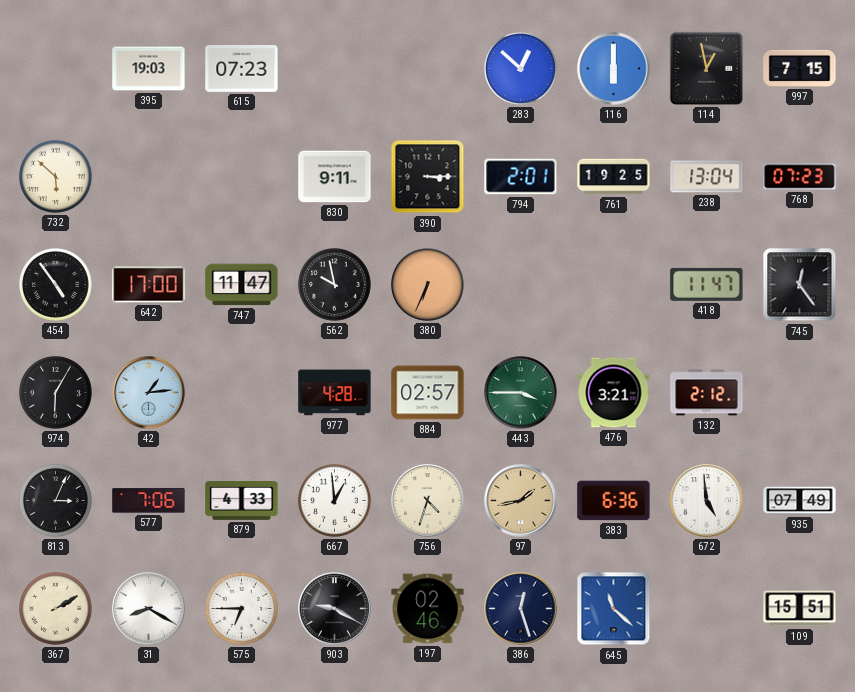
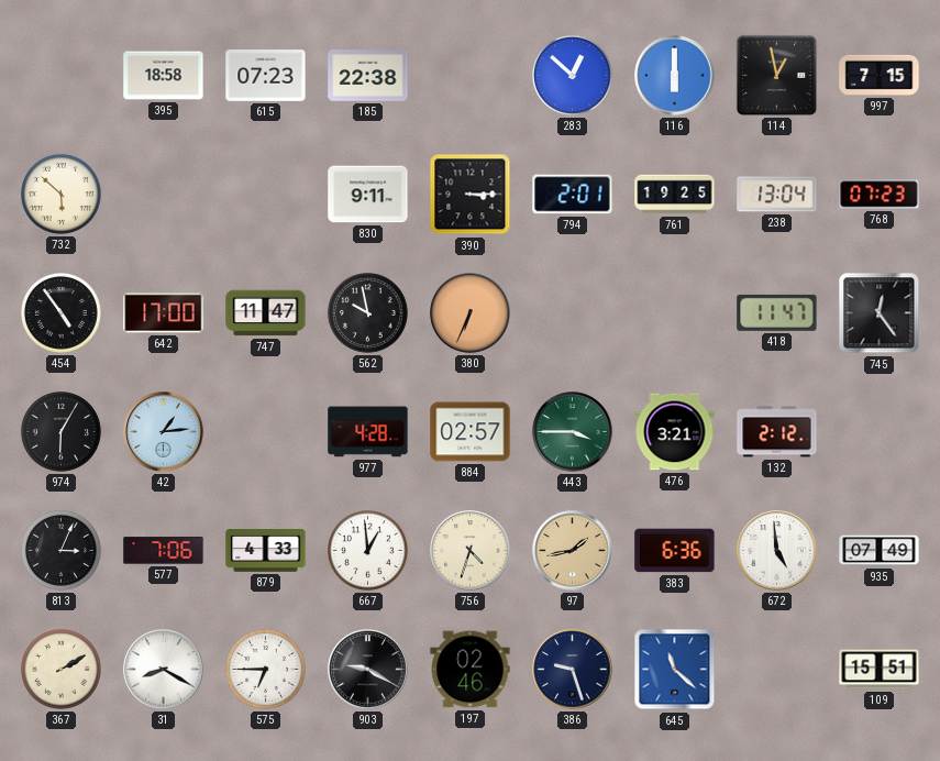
395: 19:03 -> 18:58 (164, 76)
185: none -> 22:38 (368, 76)
386: 12:27 -> 9:27 (573, 670)
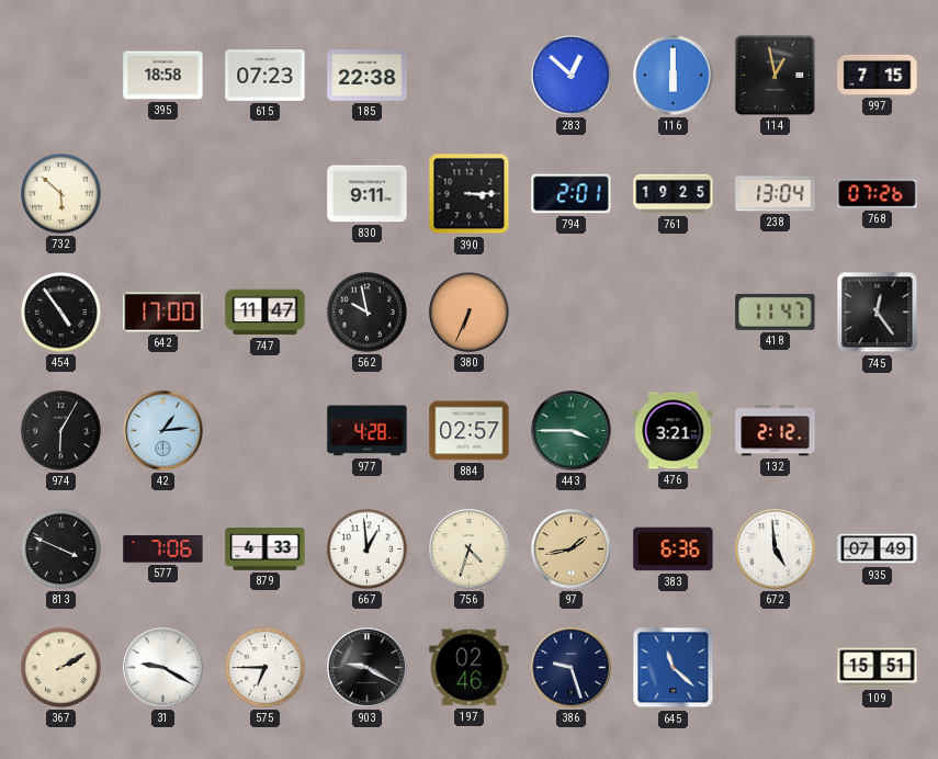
768: 07:23 -> 07:26 (878, 194)
813: 3:04 -> 3:49 (60, 548)
31: 8:20 -> 9:20 (163, 668)
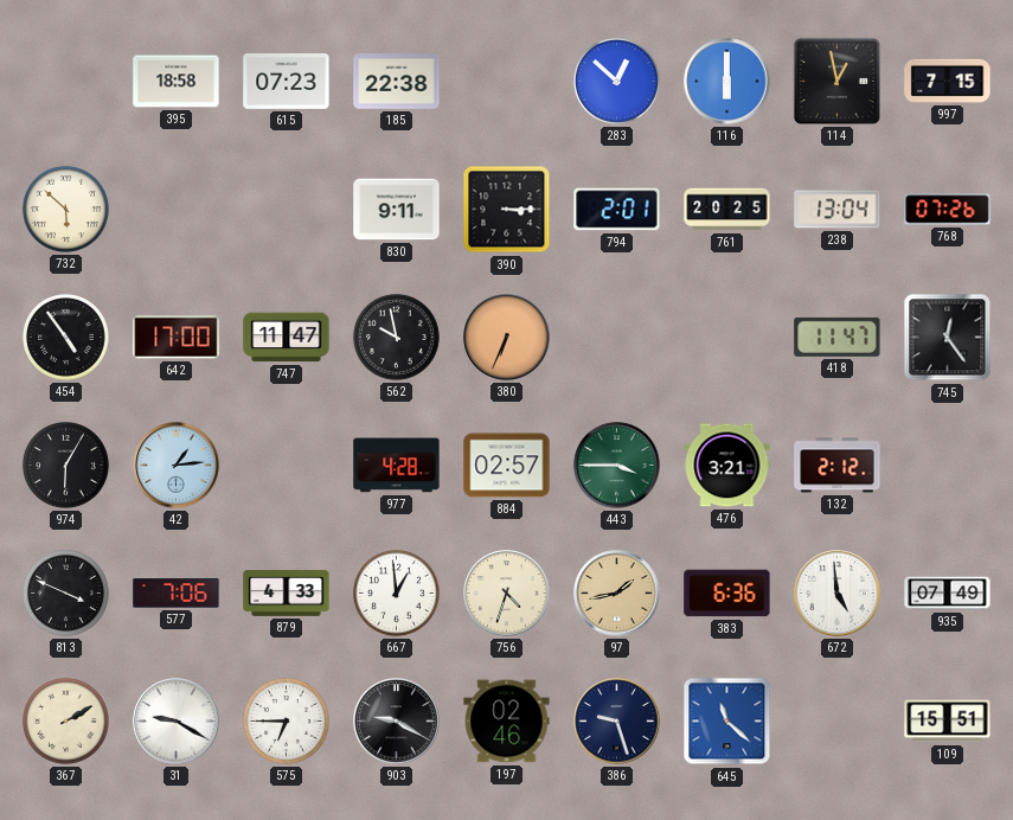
761: 19:25 -> 20:25 (727, 210)
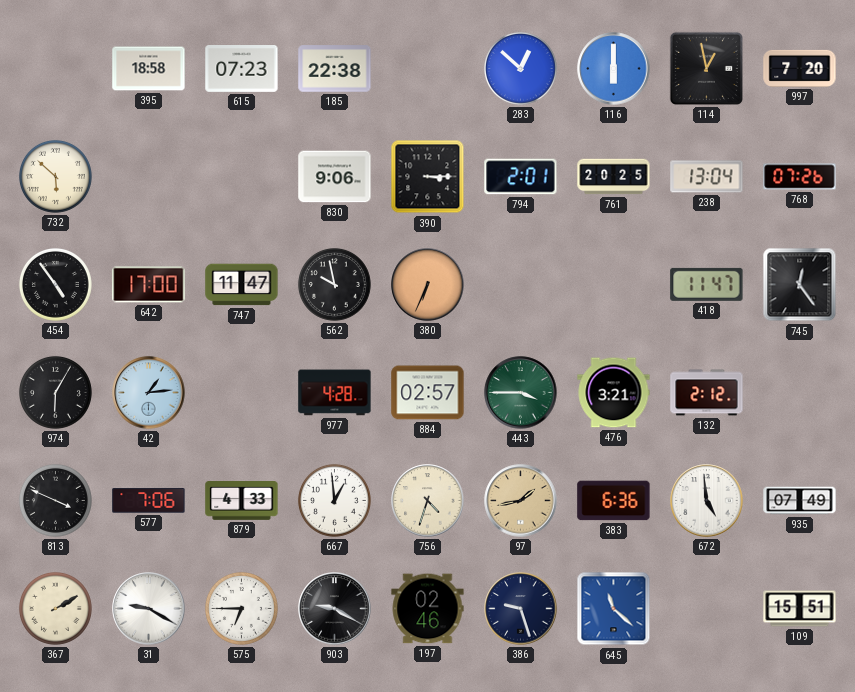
997: 7:15 -> 7:20 (800, 68)
830: 9:11 -> 9:06 (335, 177)
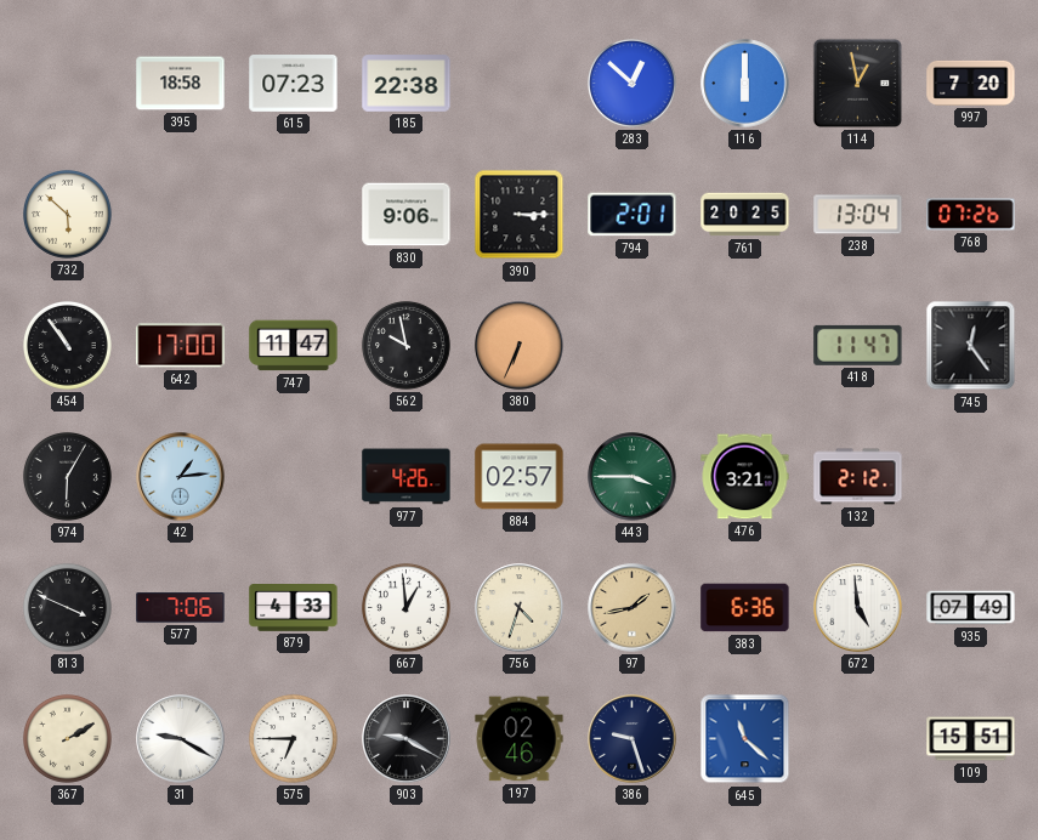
454: 4:54 -> 10:54 (67, 345)
977: 4:28 -> 4:26 (407, 477)
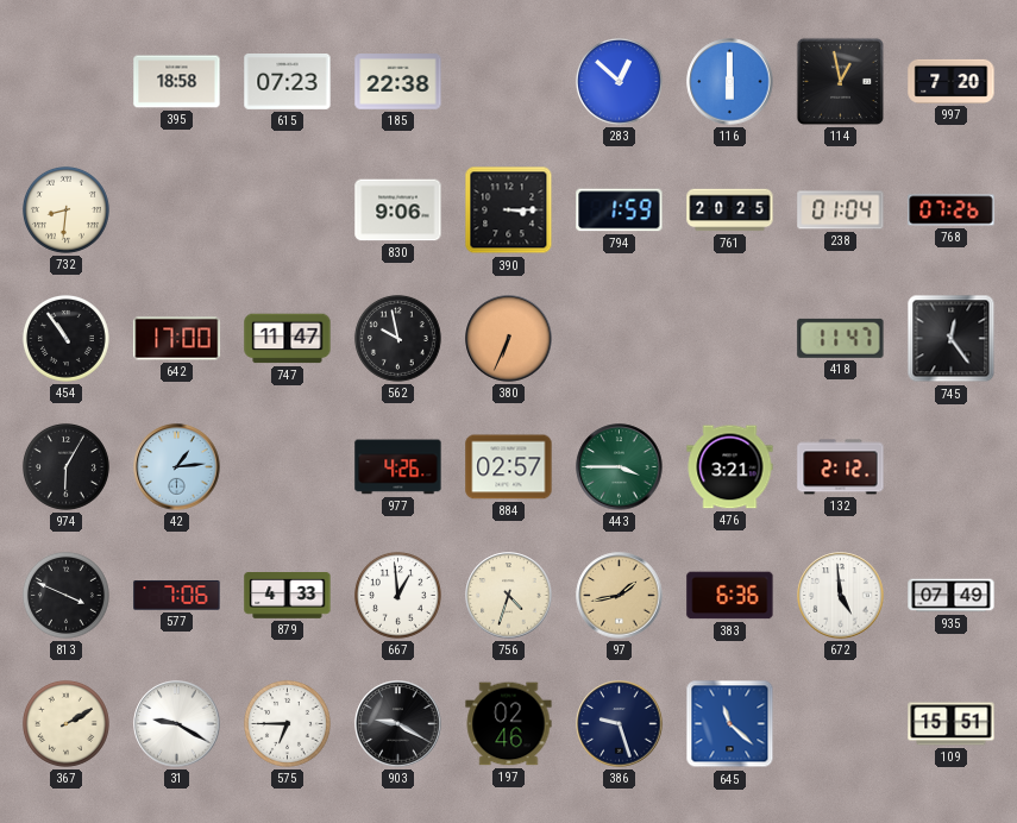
732: 5:52 -> 8:31 (65, 209)
794: 2:01 -> 1:59 (620, 211)
238: 13:04 -> 01:04 (841, 211)
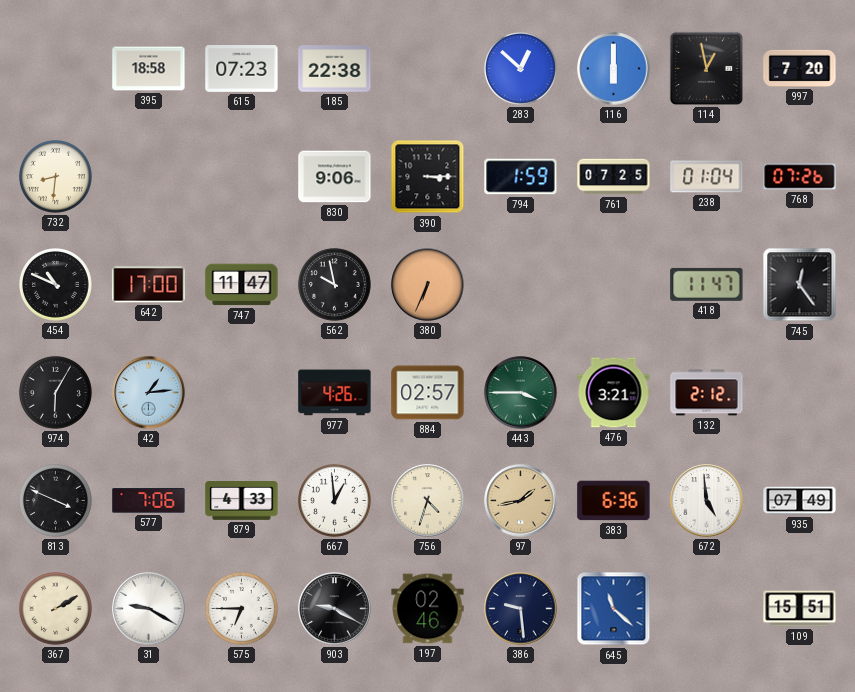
761: 20:25 -> 07:25 (614, 177)
454: 10:54 -> 10:49 (55, 284)
386: 9:27 -> 9:29 (521, 609)
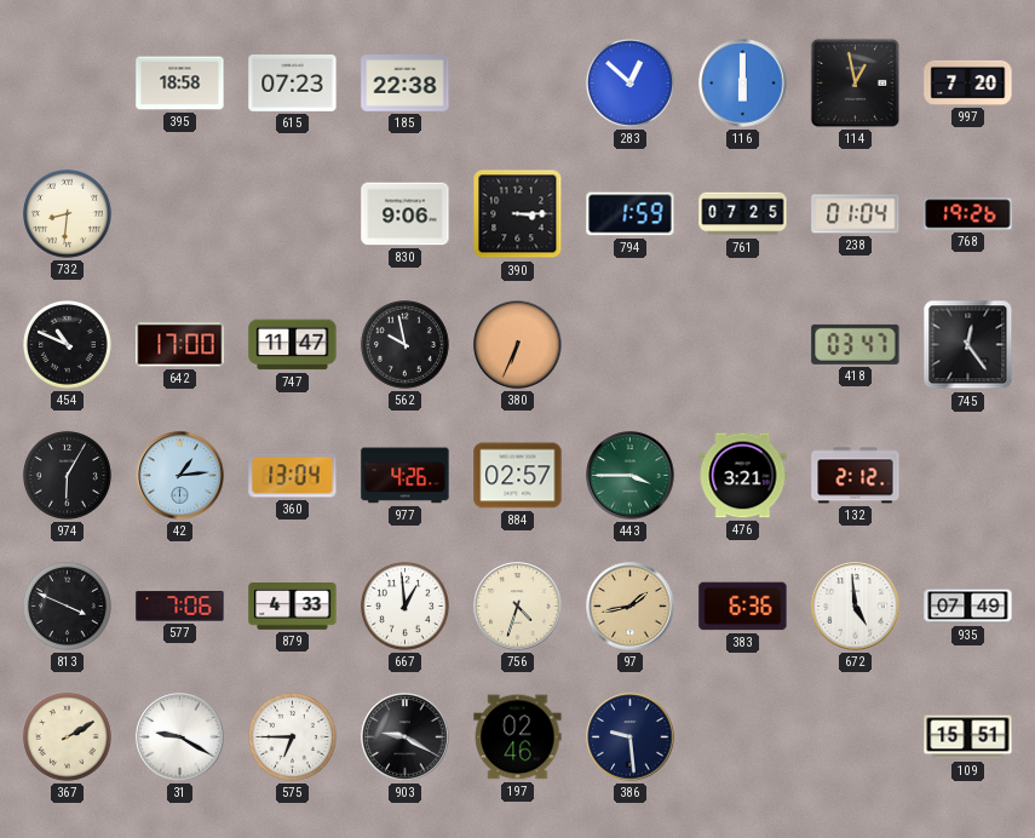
768: 07:26 -> 19:26 (968, 214)
418: 11:47 -> 03:47 (856, 344)
360: none -> 13:04 (293, 476)
645: 11:22 -> none (614, 609)
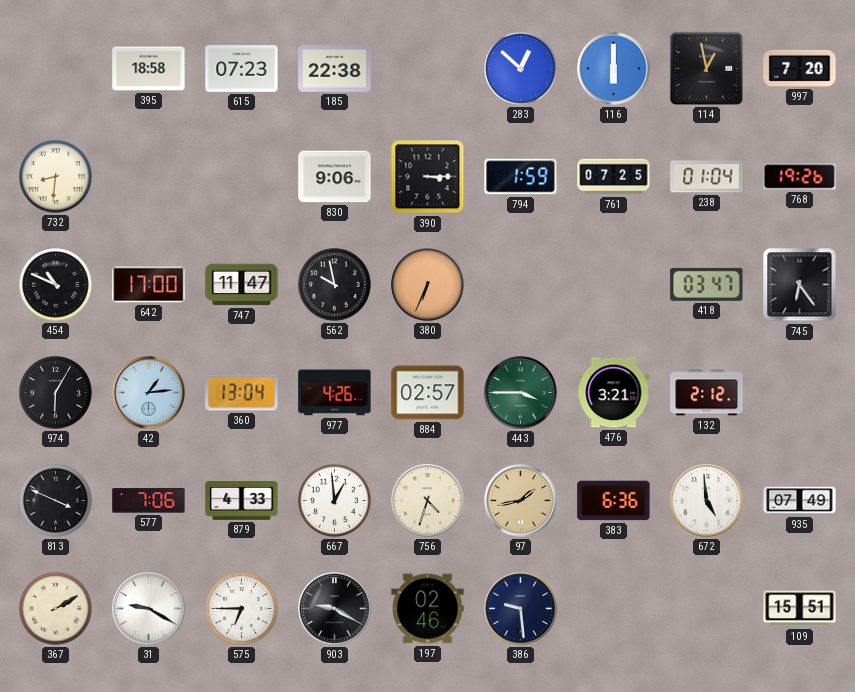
745: 12:24 -> 6:24 (800, 285)
